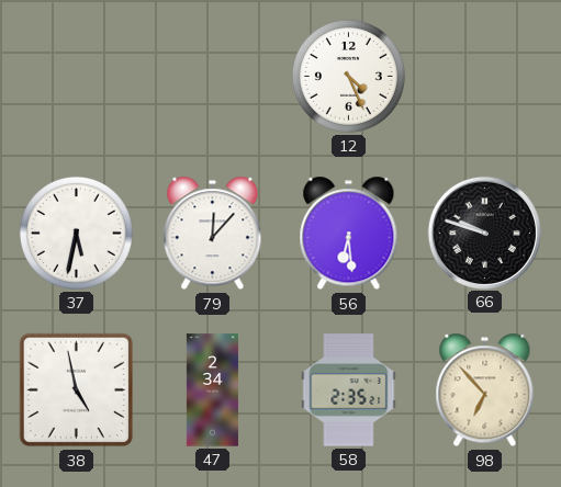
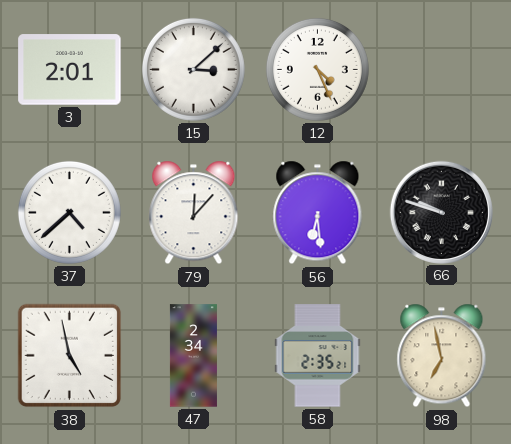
3: none -> 2:01 (70, 70)
15: none -> 3:08 (193, 69)
37: 5:32 -> 4:38 (69, 212)
98: 6:53 -> 6:58 (442, 356)
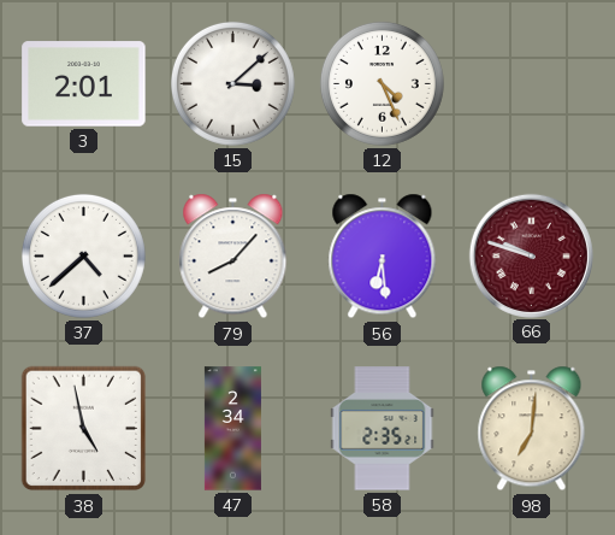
79: 12:07 -> 8:07 (233, 257)
66 dial: black -> burgundy (531, 255)
98: 6:58 -> 7:01 (532, 429)
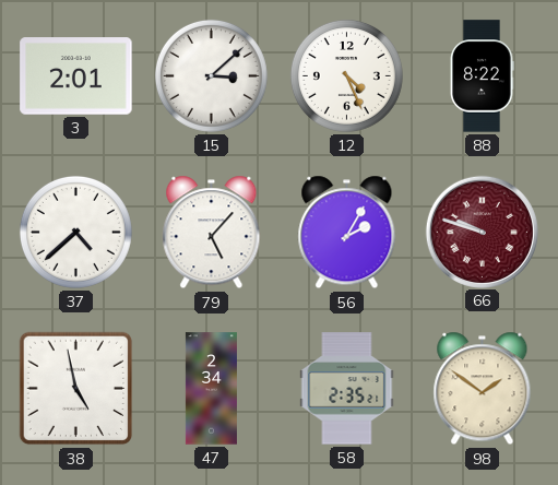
88: none -> 8:22 (482, 76)
79: 8:07 -> 5:07 (212, 233)
56: 6:29 -> 2:05 (347, 233)
98: 7:01 -> 1:51 (483, 389)
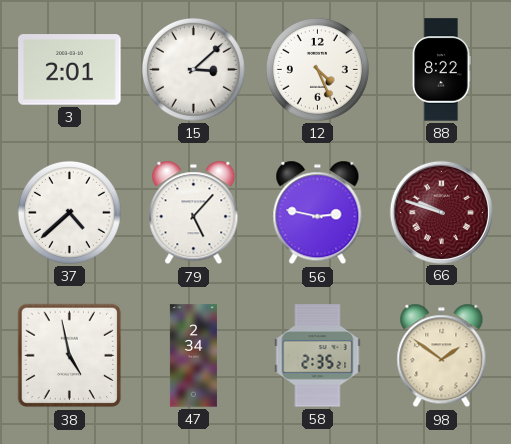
56: 2:05 -> 2:47 (318, 213)
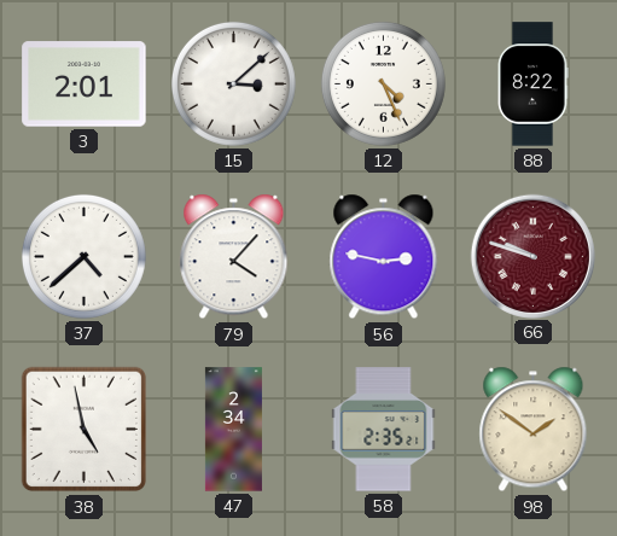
79: 5:07 -> 4:07 (234, 257)
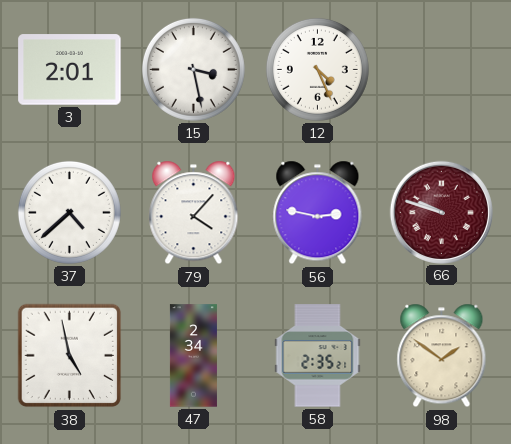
15: 3:08 -> 3:28 (193, 69)
88: 8:22 -> none (532, 85)
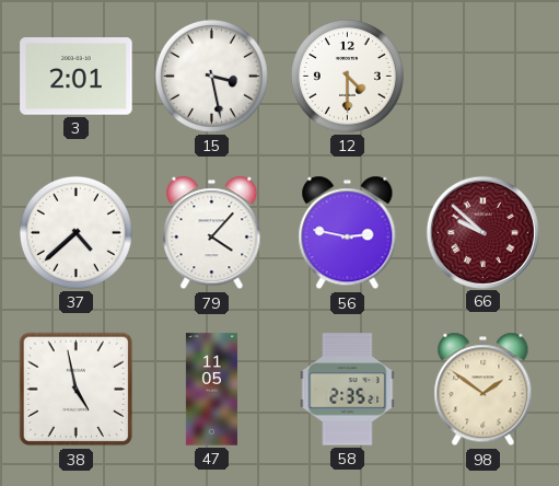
12: 4:26 -> 4:30 (347, 76)
66: 9:48 -> 9:52 (482, 232)
47: 2:34 -> 11:05 (211, 390)
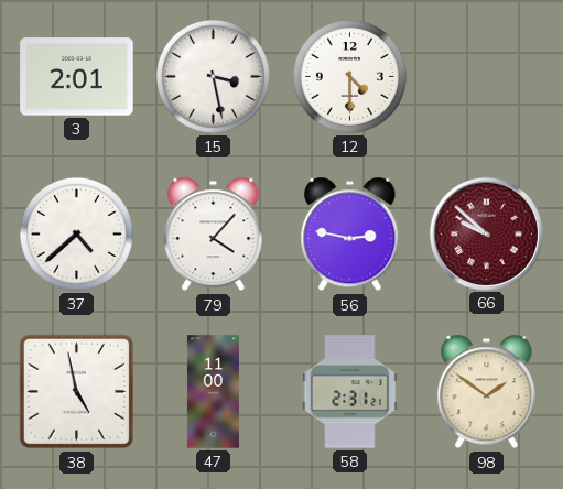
47: 11:05 -> 11:00 (213, 392)
58: 2:35 -> 2:31 (350, 392)
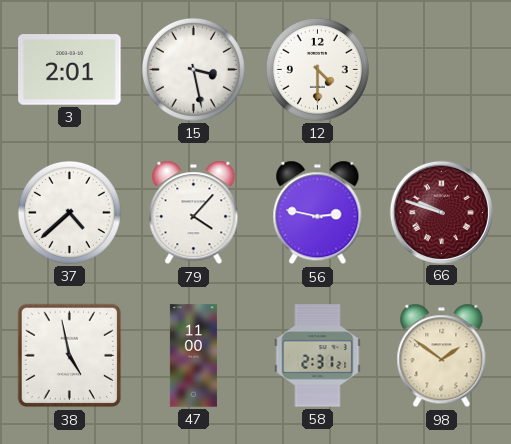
66: 9:52 -> 9:48 (441, 212)
